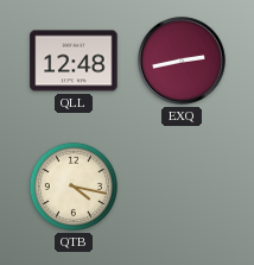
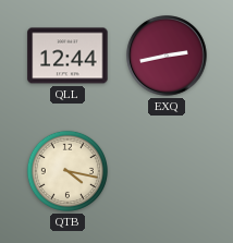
QLL: 12:48 -> 12:44 (68, 56)
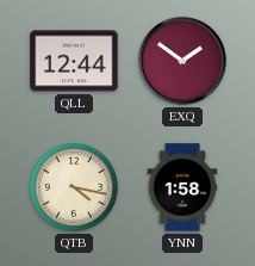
EXQ: 2:43 -> 1:51 (182, 61)
YNN: none -> 1:58 (182, 187)
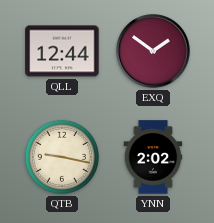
QTB: 4:17 -> 9:17 (62, 157)
YNN: 1:58 -> 2:02 (153, 157)
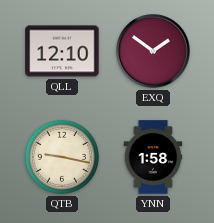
QLL: 12:44 -> 12:10 (62, 51)
YNN: 2:02 -> 1:58 (153, 157)
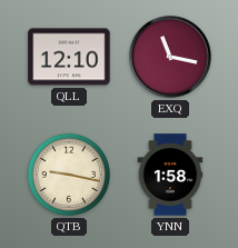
EXQ: 1:51 -> 11:17 (170, 57)
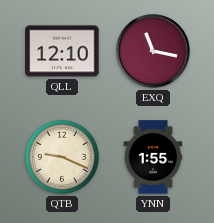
QTB: 9:17 -> 9:19 (62, 157)
YNN: 1:58 -> 1:55 (153, 157)
